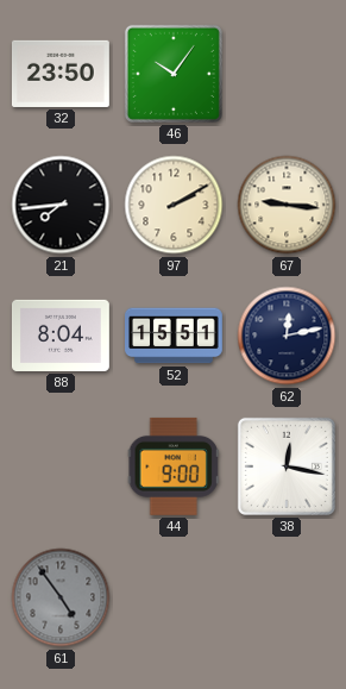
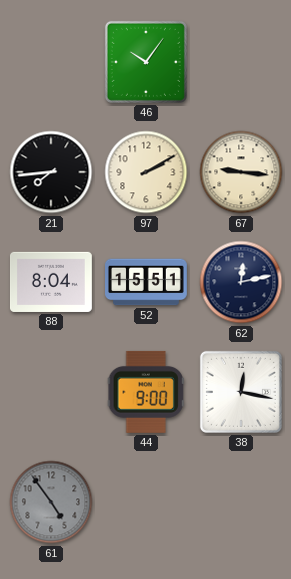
32: 23:50 -> none (61, 74)
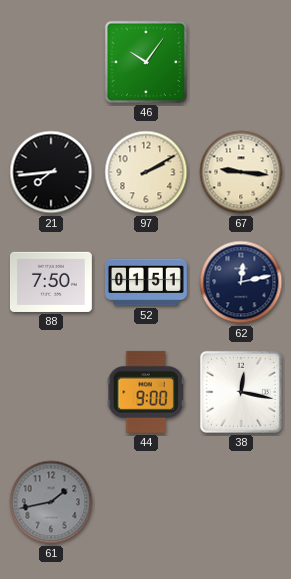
88: 8:04 -> 7:50 (51, 282)
52: 15:51 -> 01:51 (147, 282)
61: 4:54 -> 1:43 (51, 502)
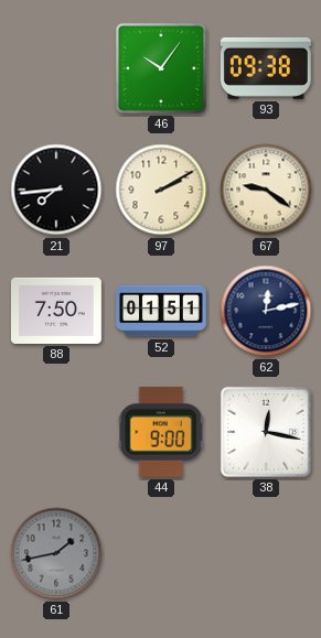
93: none -> 09:38 (266, 68)
67: 9:16 -> 9:21 (266, 190)
